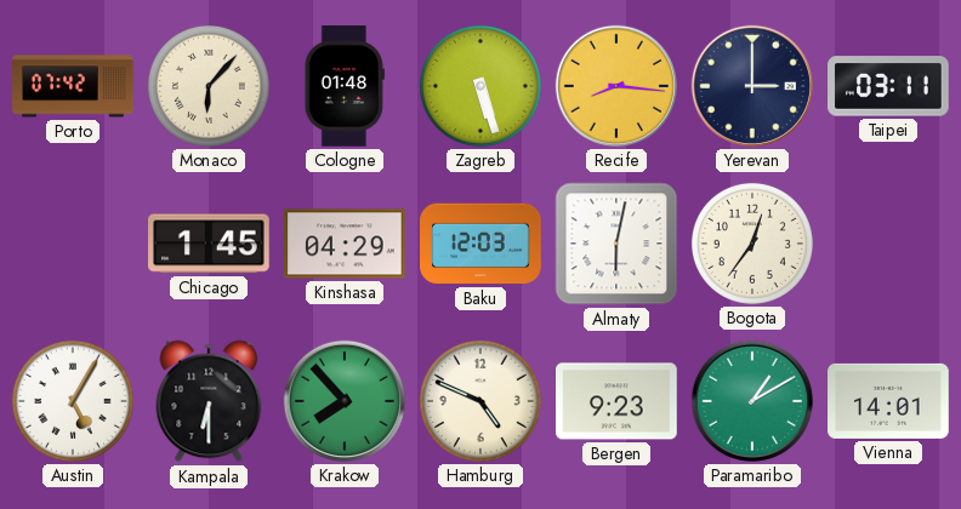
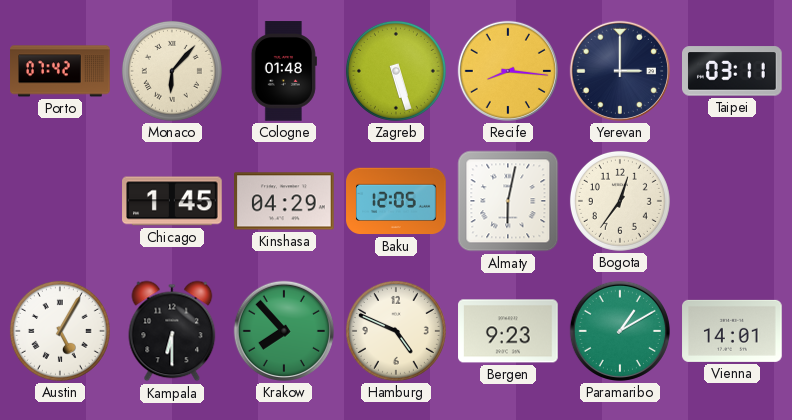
Baku: 12:03 -> 12:05 (396, 201)
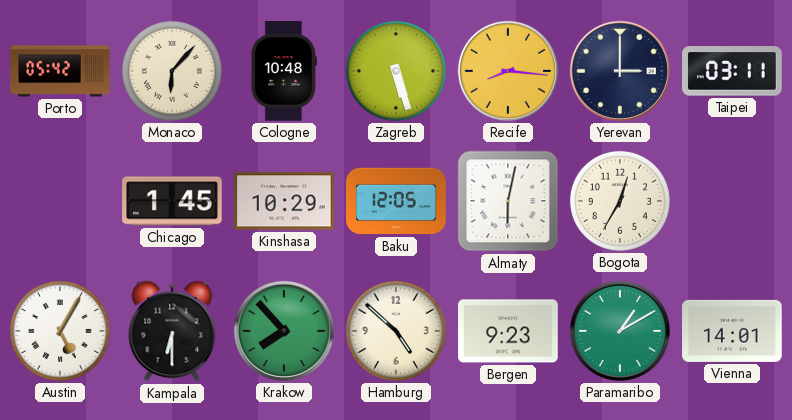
Porto: 07:42 -> 05:42 (60, 71)
Cologne: 01:48 -> 10:48 (284, 71)
Kinshasa: 04:29 -> 10:29 (284, 201)
Bogota: 12:36 -> 12:35 (620, 201)
Hamburg: 4:49 -> 4:52 (396, 331)
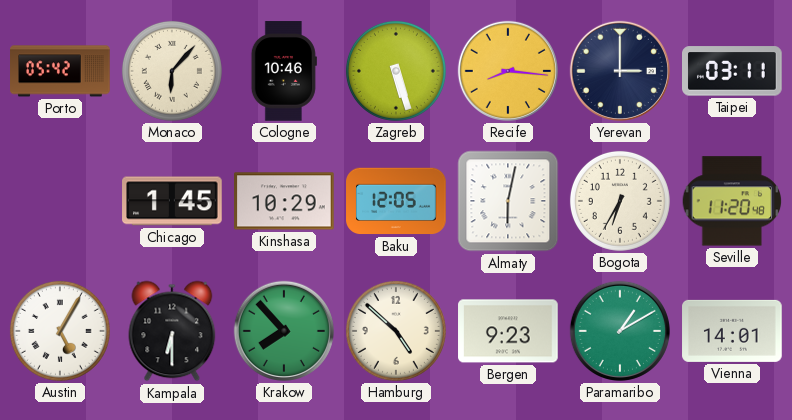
Cologne: 10:48 -> 10:46 (284, 71)
Bogota: 12:35 -> 6:35 (620, 201)
Seville: none -> 11:20 (732, 201)
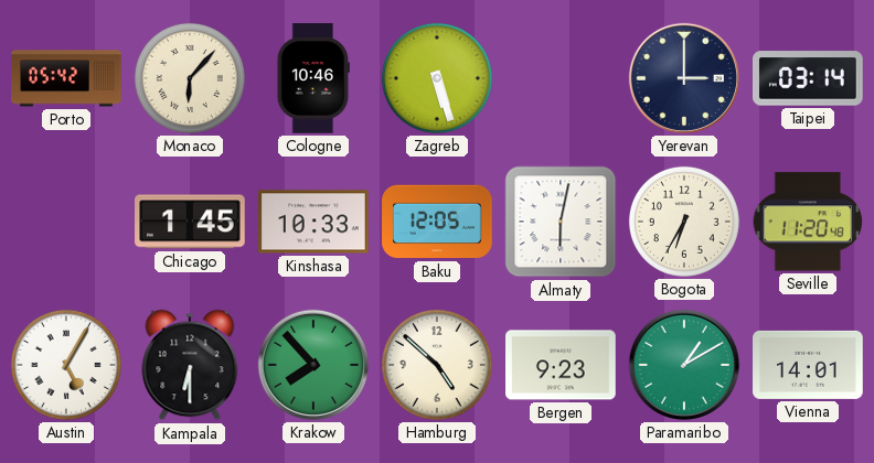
Recife: 8:16 -> none (508, 71)
Taipei: 03:11 -> 03:14 (809, 78)
Kinshasa: 10:29 -> 10:33 (313, 222)
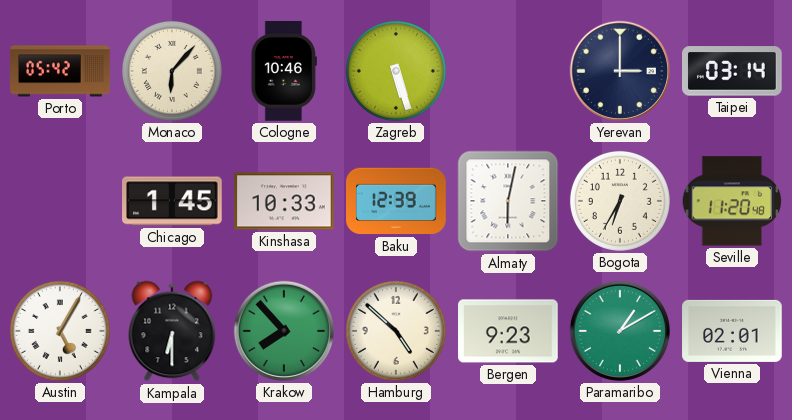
Baku: 12:05 -> 12:39 (396, 201)
Vienna: 14:01 -> 02:01 (732, 331)
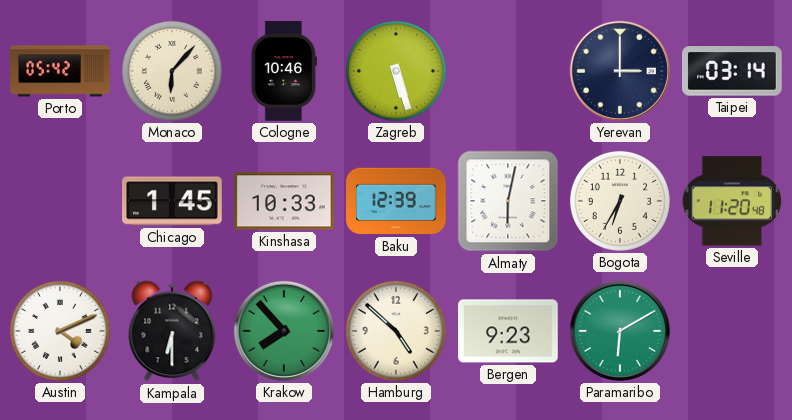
Austin: 5:05 -> 4:11 (60, 331)
Paramaribo: 1:10 -> 6:10 (620, 331)
Vienna: 02:01 -> none (732, 331)
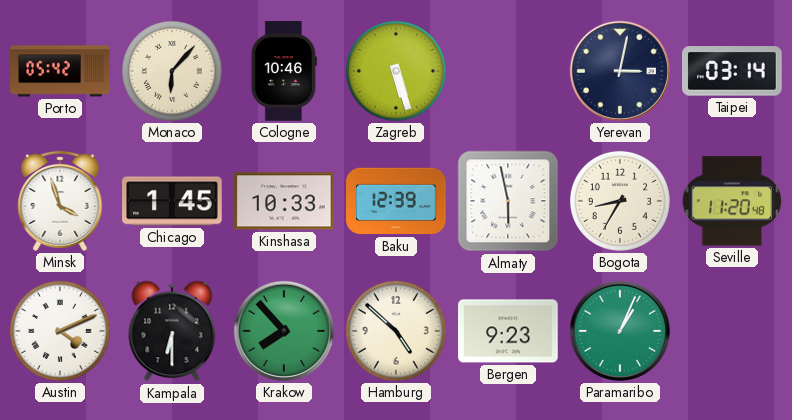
Yerevan: 3:00 -> 3:02 (620, 71)
Minsk: none -> 3:57 (60, 201)
Almaty: 6:02 -> 5:58 (508, 201)
Bogota: 6:35 -> 8:35 (620, 201)
Paramaribo: 6:10 -> 1:04 (620, 331)
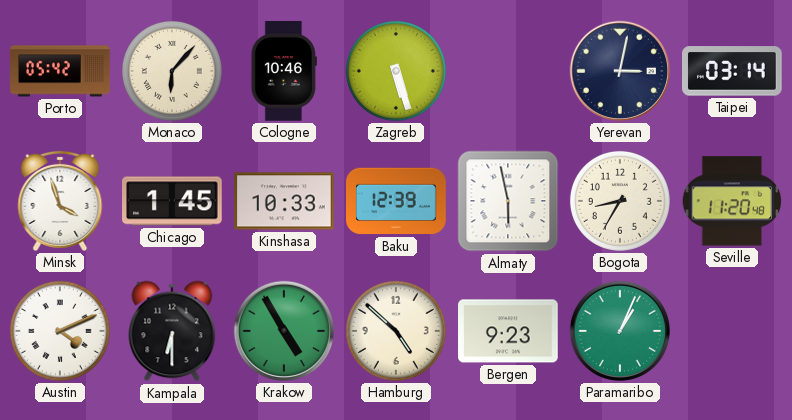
Krakow: 7:53 -> 4:55 (284, 331)
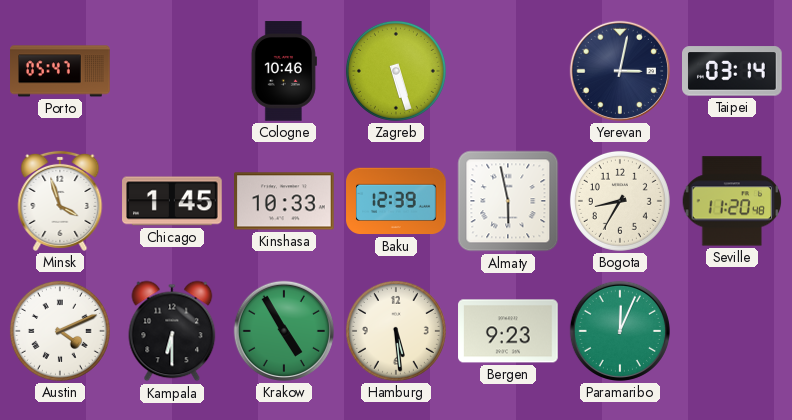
Porto: 05:42 -> 05:47 (60, 71)
Monaco: 6:07 -> none (172, 71)
Hamburg: 4:52 -> 5:29 (396, 331)
Paramaribo: 1:04 -> 12:04 (620, 331)
